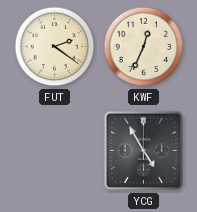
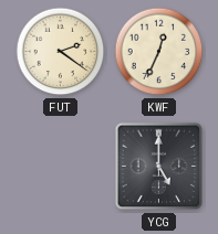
YCG: 4:55 -> 5:00 (159, 167)
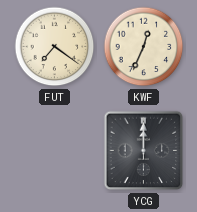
FUT: 2:21 -> 7:21 (55, 47)
YCG: 5:00 -> 12:00 (144, 151)
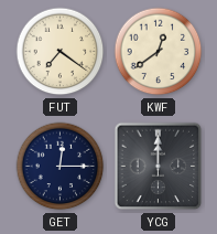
KWF: 12:34 -> 12:39 (159, 52)
GET: none -> 12:15 (61, 167)
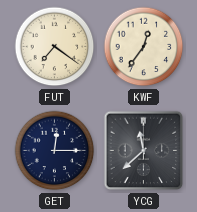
KWF: 12:39 -> 12:36 (144, 47)
YCG: 12:00 -> 11:38 (144, 151)
